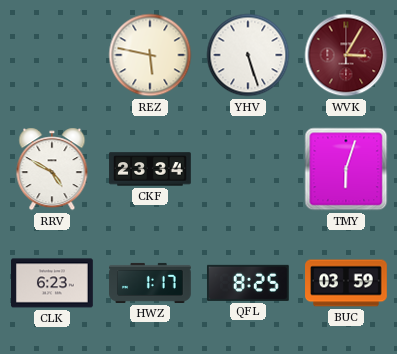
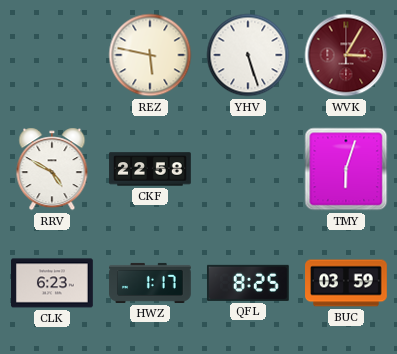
CKF: 23:34 -> 22:58 (150, 169)
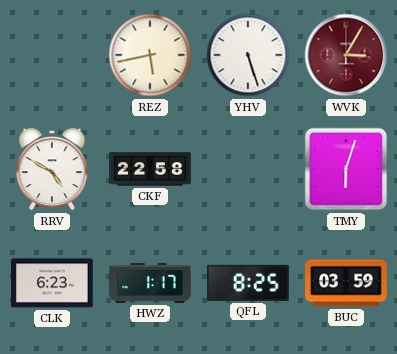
REZ: 5:47 -> 5:43 (150, 55)
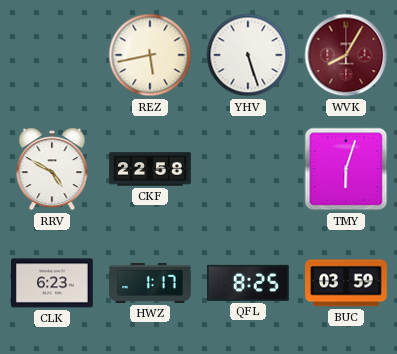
WVK: 3:05 -> 8:05 (346, 55)
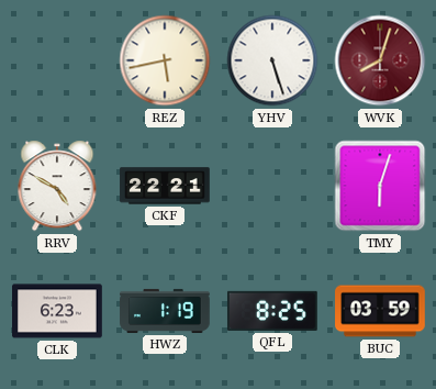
WVK: 8:05 -> 8:03 (380, 60)
CKF: 22:58 -> 22:21 (165, 186)
HWZ: 1:17 -> 1:19 (165, 311)
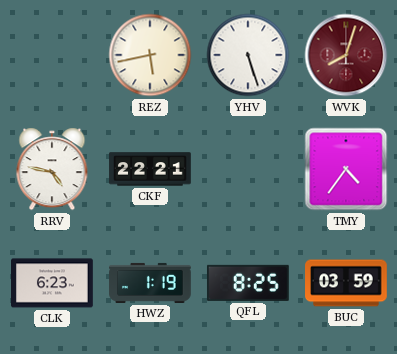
RRV: 4:50 -> 4:47 (52, 169)
TMY: 6:03 -> 4:36 (346, 169)
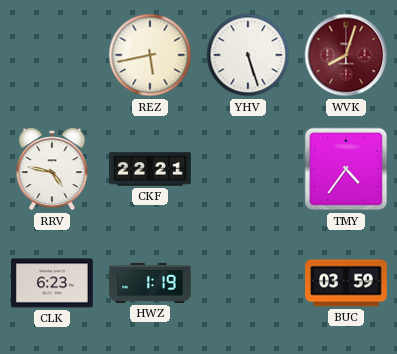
QFL: 8:25 -> none (248, 283)
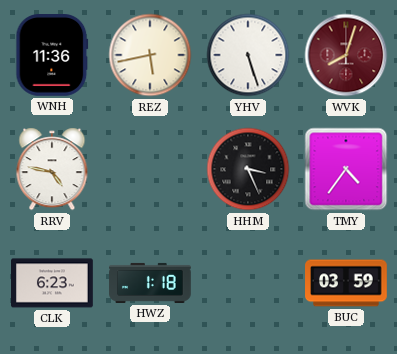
WNH: none -> 11:36 (52, 56)
CKF: 22:21 -> none (150, 169)
HHM: none -> 3:26 (248, 169)
HWZ: 1:19 -> 1:18 (150, 283)
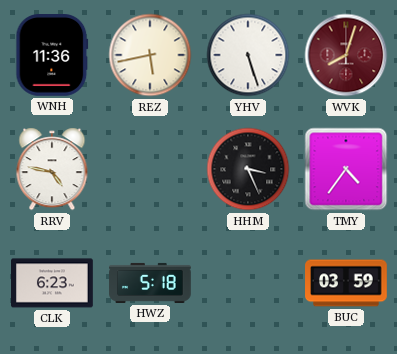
HWZ: 1:18 -> 5:18 (150, 283)
